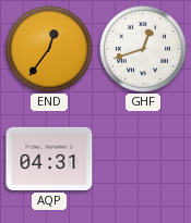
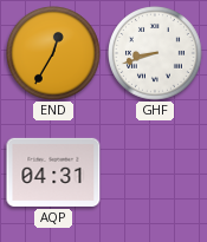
END: 12:36 -> 12:35 (54, 54)
GHF: 12:42 -> 8:42 (156, 54)
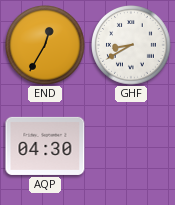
GHF: 8:42 -> 8:40 (132, 46)
AQP: 04:31 -> 04:30 (45, 146)
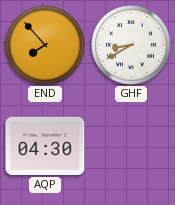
END: 12:35 -> 7:53 (46, 46)
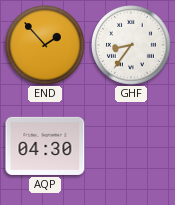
END: 7:53 -> 1:53 (46, 46)
GHF: 8:40 -> 8:36 (132, 46)
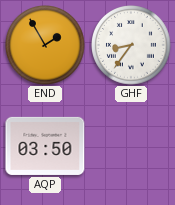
END: 1:53 -> 1:55 (46, 46)
AQP: 04:30 -> 03:50 (45, 146)
